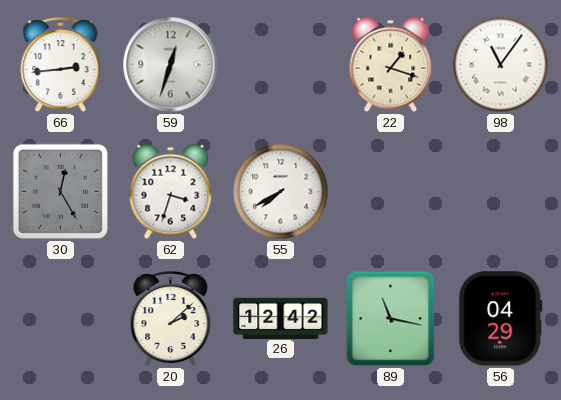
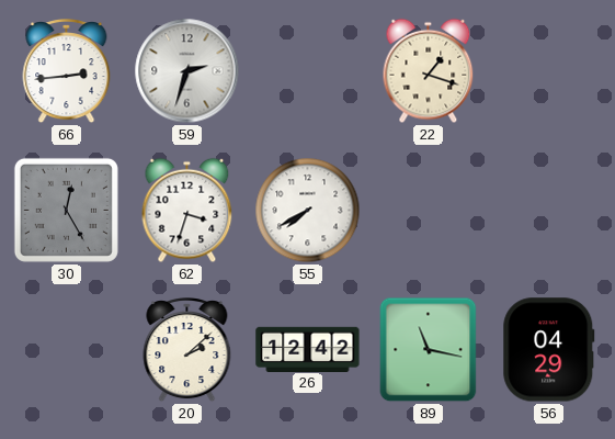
59: 12:33 -> 2:33 (187, 71)
98: 11:06 -> none (501, 65)
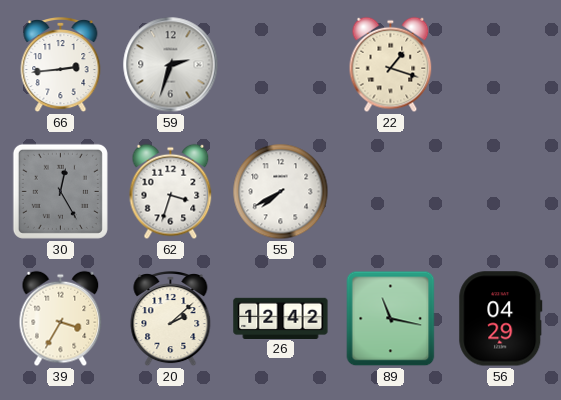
39: none -> 3:35 (61, 319)
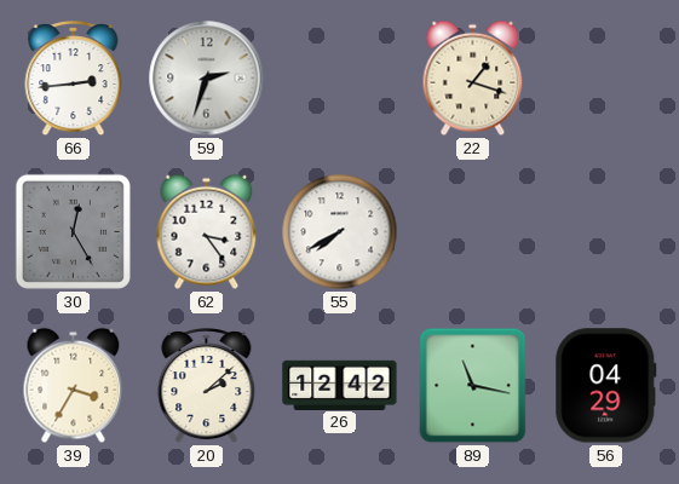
62: 3:33 -> 3:24 (207, 232)
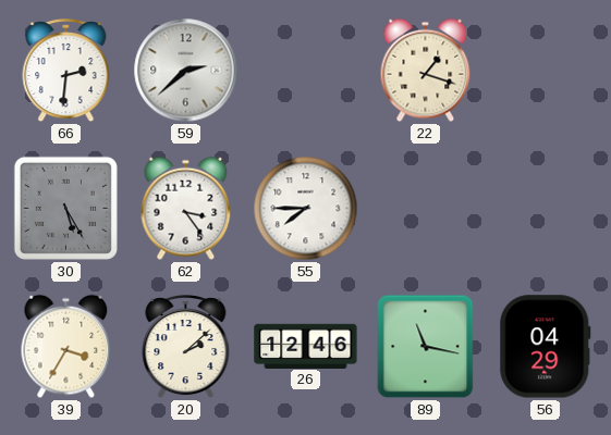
66: 2:44 -> 2:31 (66, 72)
59: 2:33 -> 2:38 (186, 71)
30: 12:25 -> 5:25 (65, 208)
55: 7:40 -> 7:45 (306, 209)
26: 12:42 -> 12:46 (306, 346)
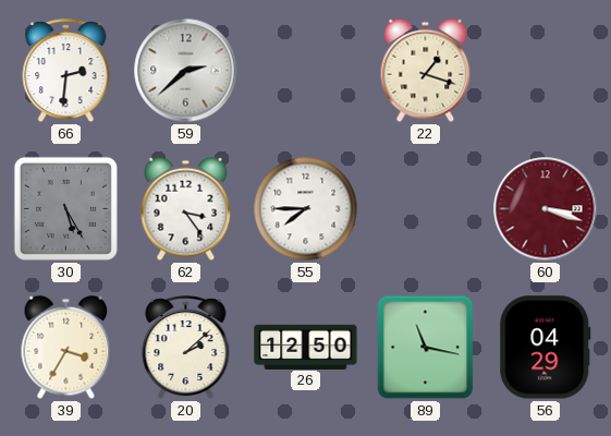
60: none -> 3:18 (546, 209)
26: 12:46 -> 12:50 (306, 347)
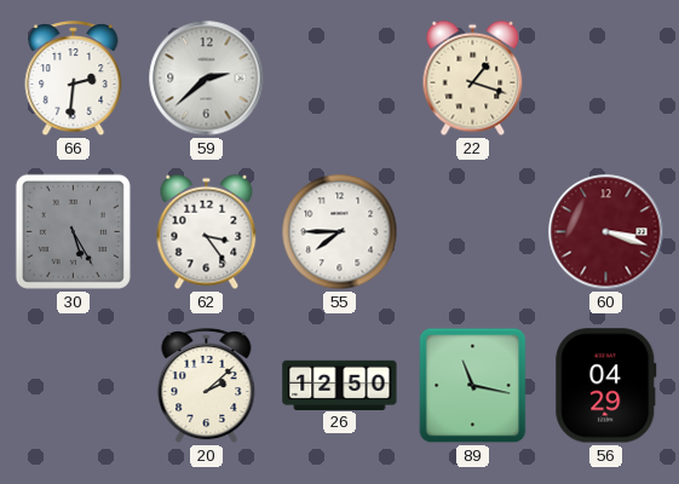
39: 3:35 -> none (66, 348)
